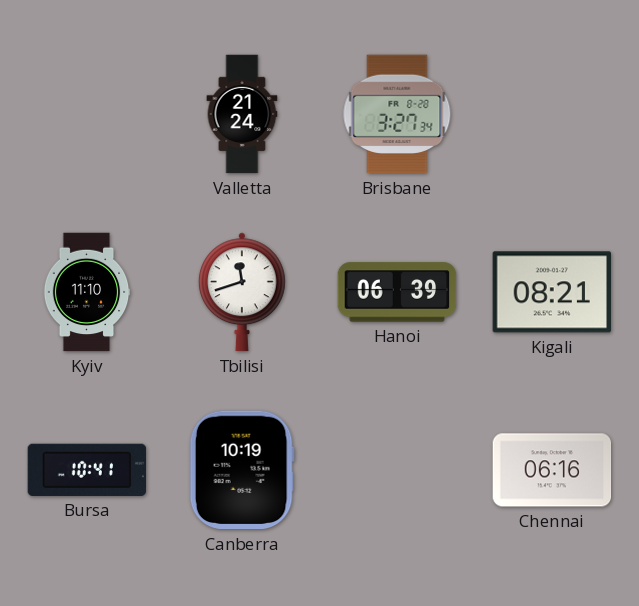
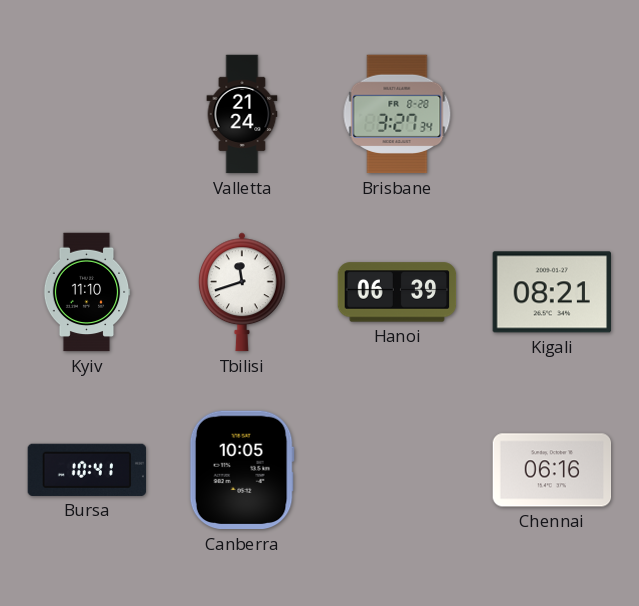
Canberra: 10:19 -> 10:05 (242, 470)
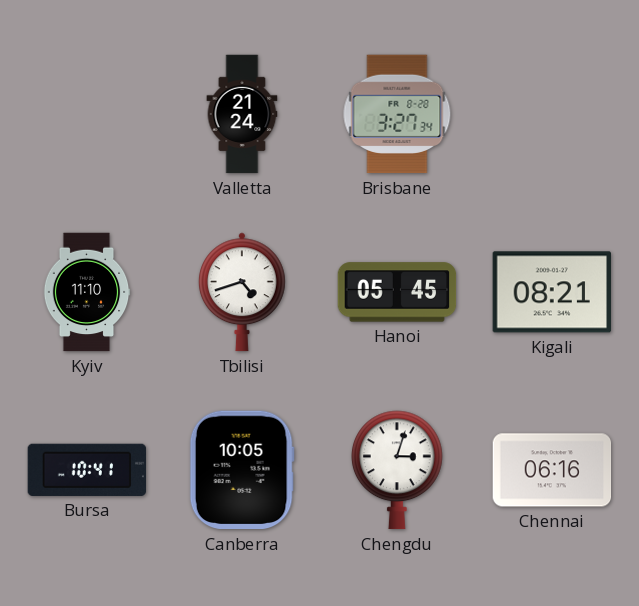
Tbilisi: 11:42 -> 4:42 (242, 292)
Hanoi: 06:39 -> 05:45 (397, 292)
Chengdu: none -> 3:03 (398, 470)
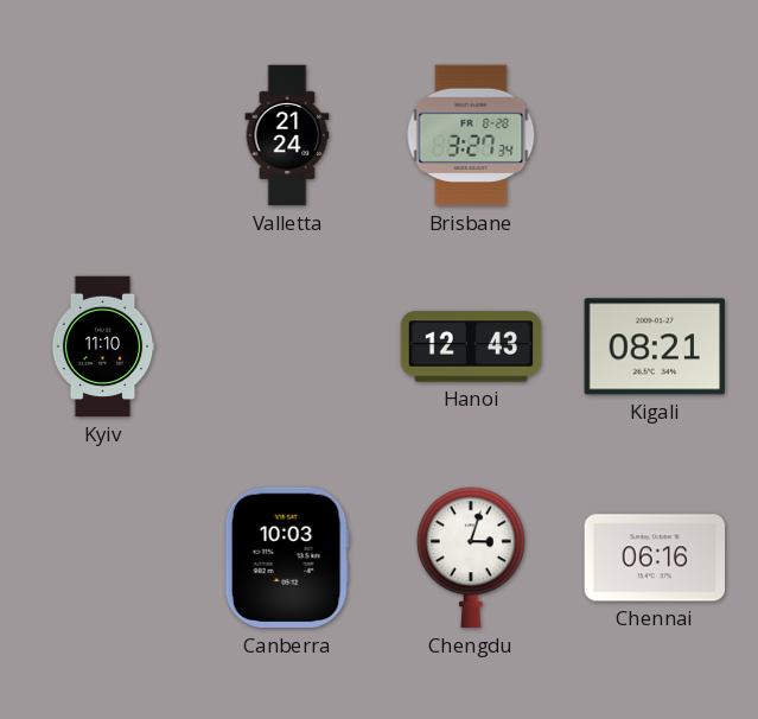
Tbilisi: 4:42 -> none (242, 292)
Hanoi: 05:45 -> 12:43 (471, 346)
Bursa: 10:41 -> none (87, 470)
Canberra: 10:05 -> 10:03 (287, 558)
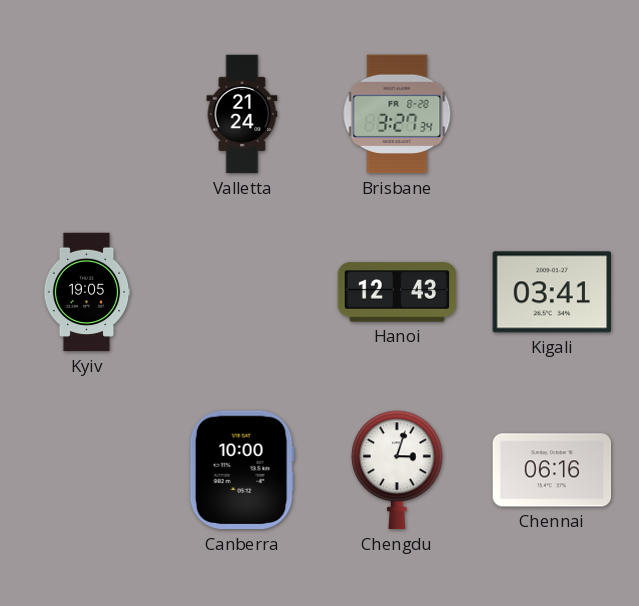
Kyiv: 11:10 -> 19:05 (87, 292)
Kigali: 08:21 -> 03:41 (551, 292)
Canberra: 10:03 -> 10:00 (242, 470)
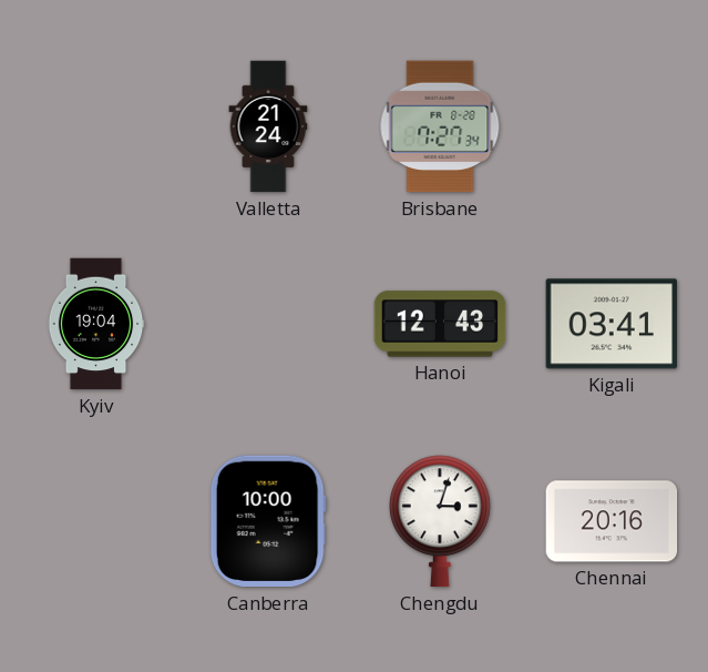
Brisbane: 3:27 -> 7:27 (440, 126)
Kyiv: 19:05 -> 19:04 (96, 324)
Chennai: 06:16 -> 20:16 (612, 521)
